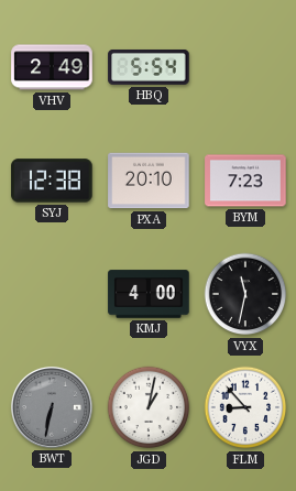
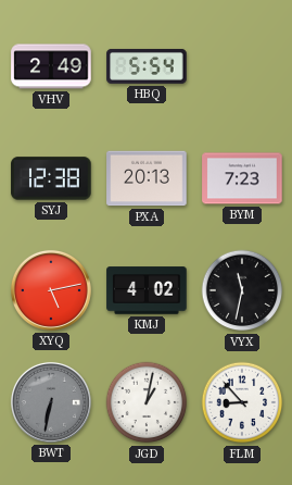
PXA: 20:10 -> 20:13 (147, 178)
XYQ: none -> 5:13 (51, 290)
KMJ: 4:00 -> 4:02 (147, 290)
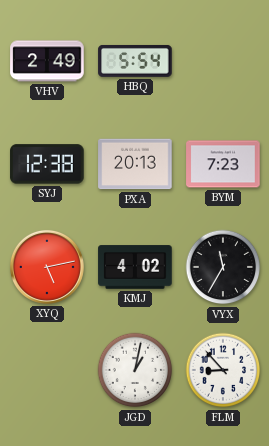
VYX: 11:32 -> 11:35 (223, 267)
BWT: 6:32 -> none (51, 402)
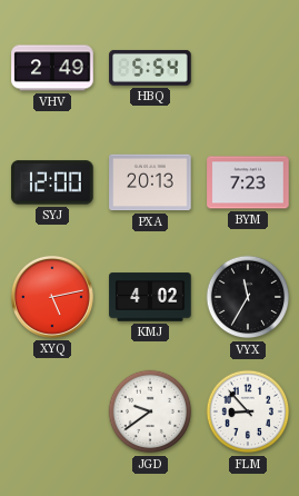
SYJ: 12:38 -> 12:00 (52, 182)
JGD: 1:02 -> 9:39 (150, 411)
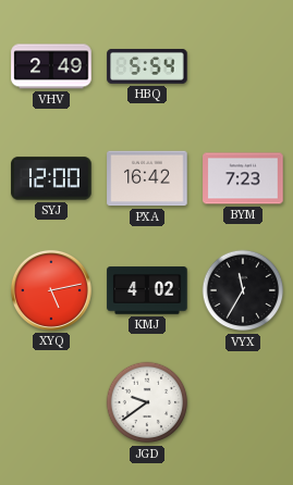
PXA: 20:13 -> 16:42 (147, 178)
FLM: 8:53 -> none (248, 411)
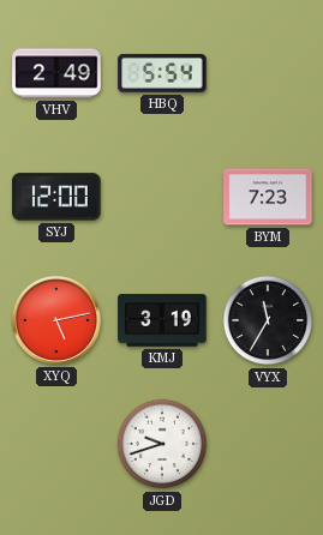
PXA: 16:42 -> none (147, 178)
KMJ: 4:02 -> 3:19 (162, 320)
JGD: 9:39 -> 9:42 (162, 444)
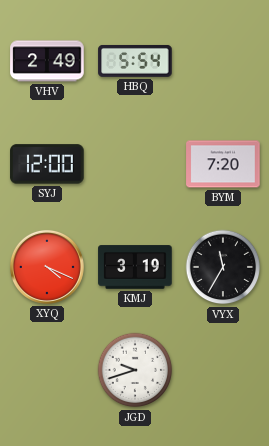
BYM: 7:23 -> 7:20 (223, 164)
XYQ: 5:13 -> 4:19 (47, 267)
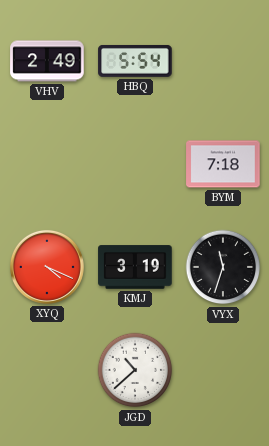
SYJ: 12:00 -> none (47, 164)
BYM: 7:20 -> 7:18 (223, 164)
VYX: 11:35 -> 11:33 (223, 267)
JGD: 9:42 -> 10:38 (135, 370)
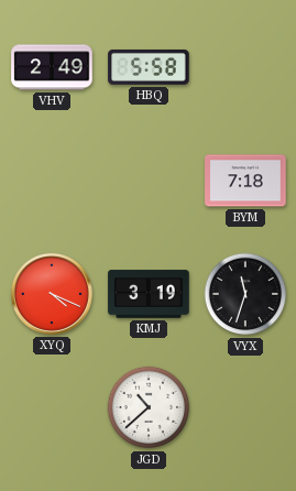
HBQ: 5:54 -> 5:58 (149, 67)
